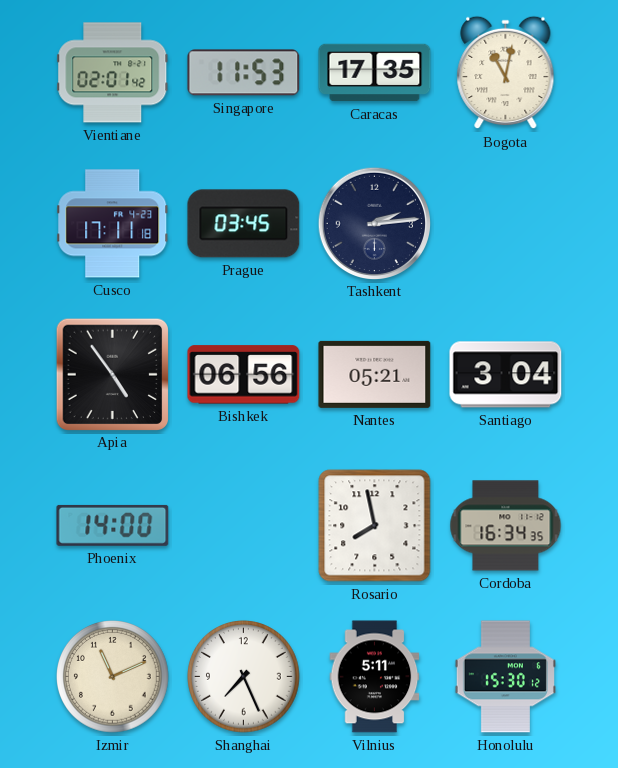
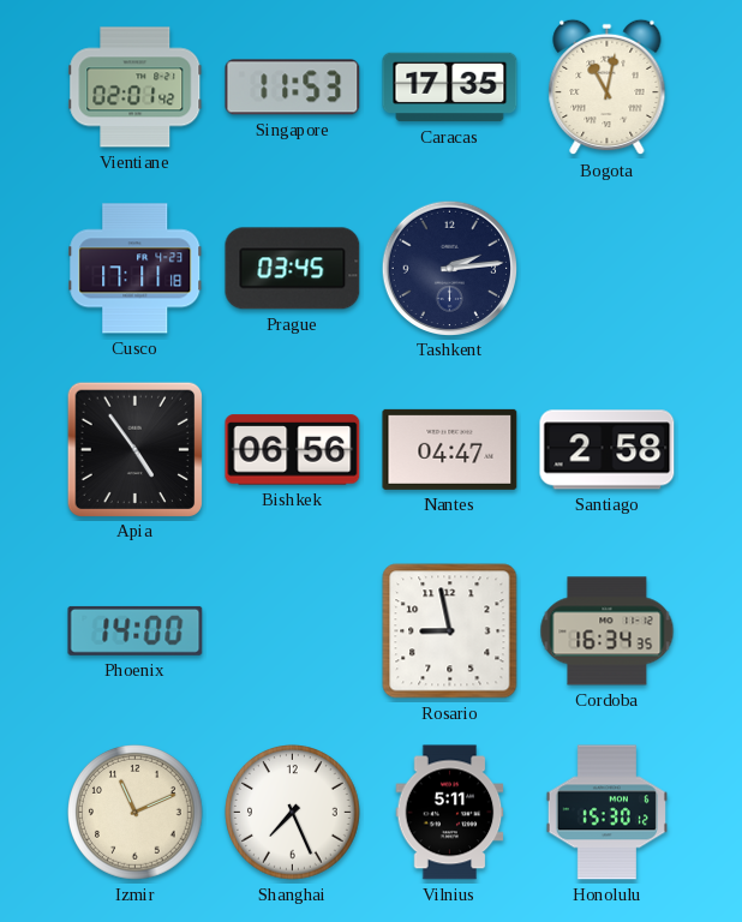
Nantes: 05:21 -> 04:47 (450, 449)
Santiago: 3:04 -> 2:58 (608, 450)
Rosario: 7:58 -> 8:58 (450, 631)
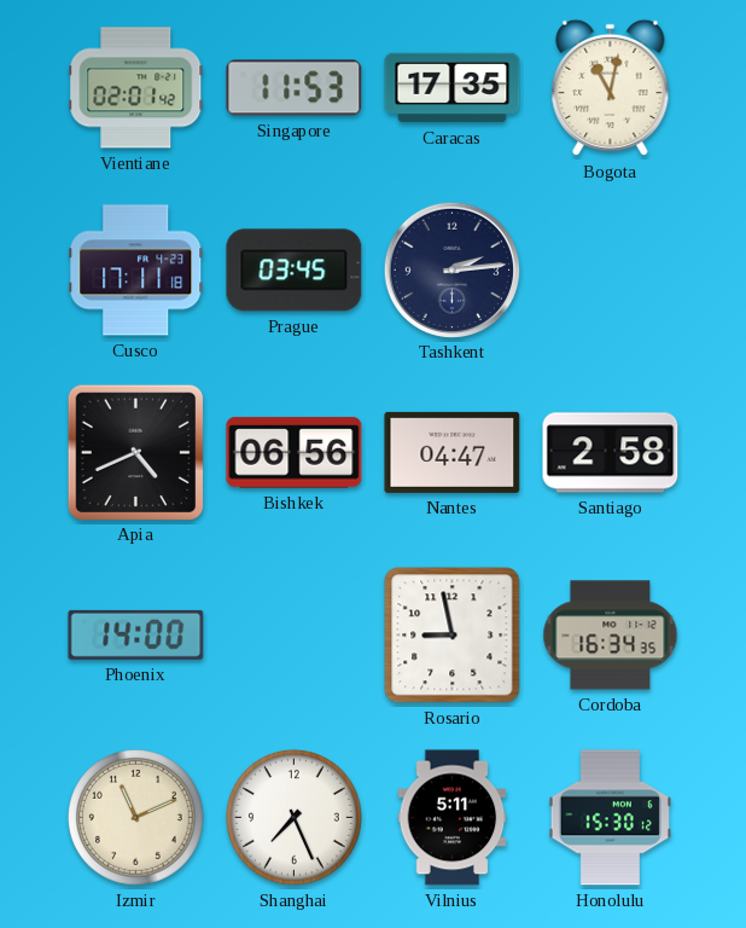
Apia: 4:54 -> 4:41 (135, 452)
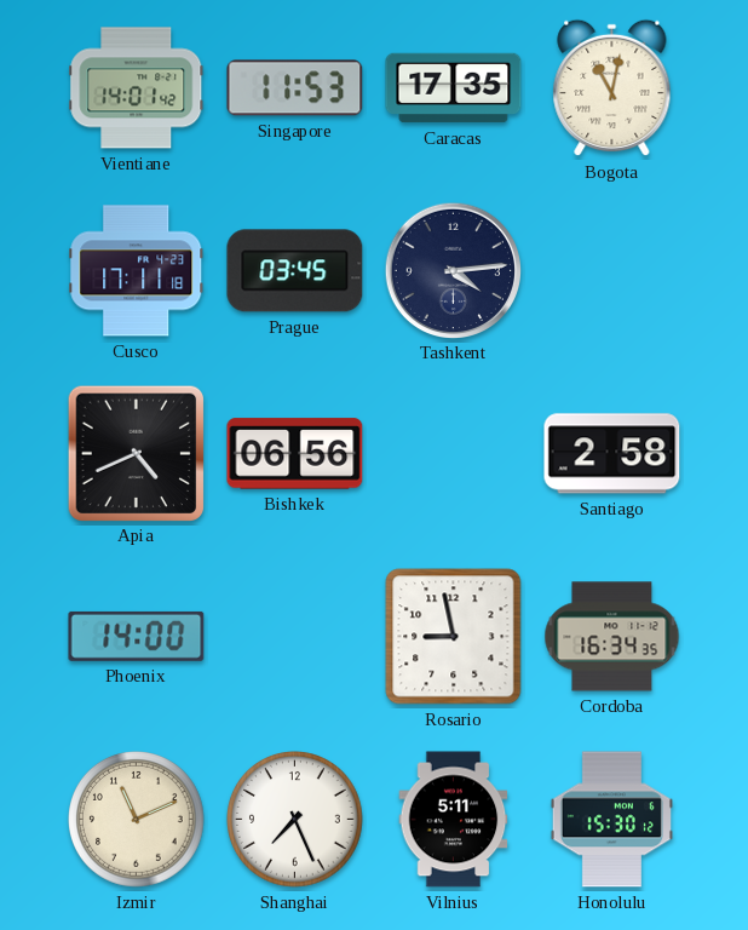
Vientiane: 02:01 -> 14:01 (137, 88)
Tashkent: 2:14 -> 4:14 (453, 270)
Nantes: 04:47 -> none (453, 452)
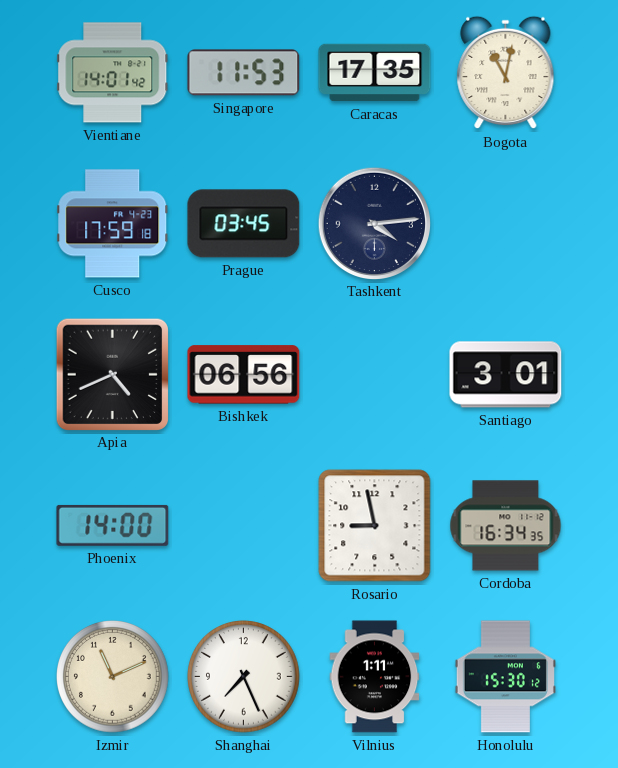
Cusco: 17:11 -> 17:59 (113, 224)
Santiago: 2:58 -> 3:01 (506, 375)
Vilnius: 5:11 -> 1:11 (375, 677)
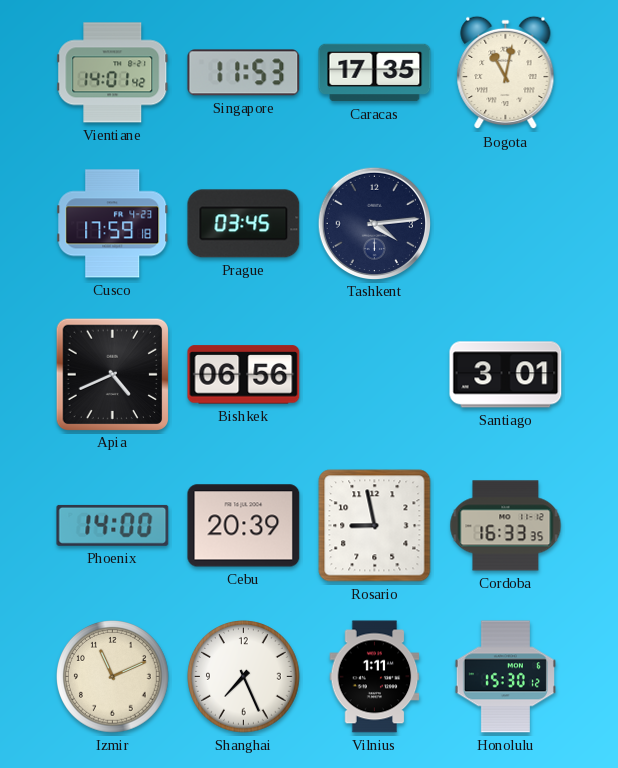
Cebu: none -> 20:39 (244, 526)
Cordoba: 16:34 -> 16:33 (506, 526)
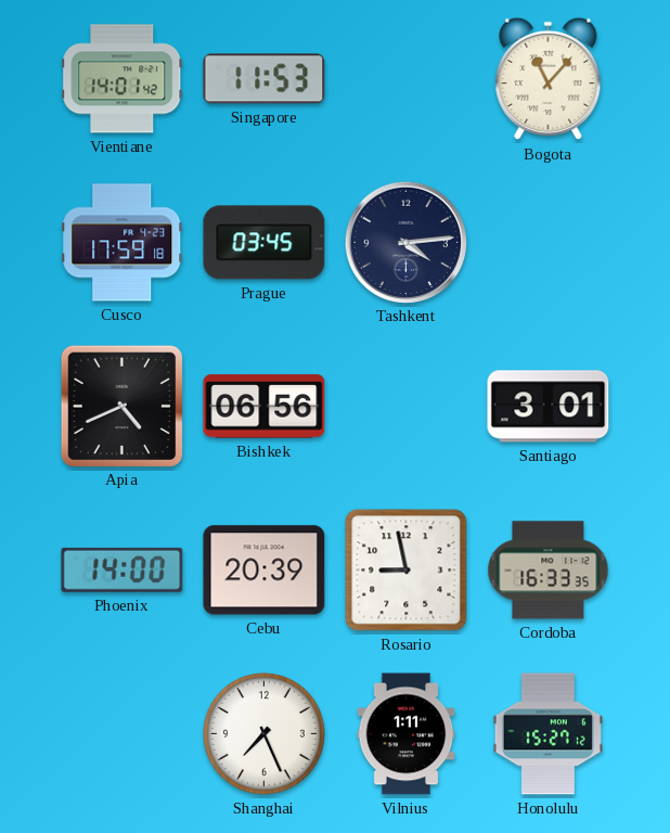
Caracas: 17:35 -> none (375, 73)
Bogota: 11:02 -> 11:07 (549, 79)
Izmir: 11:11 -> none (113, 677)
Honolulu: 15:30 -> 15:27 (547, 734)
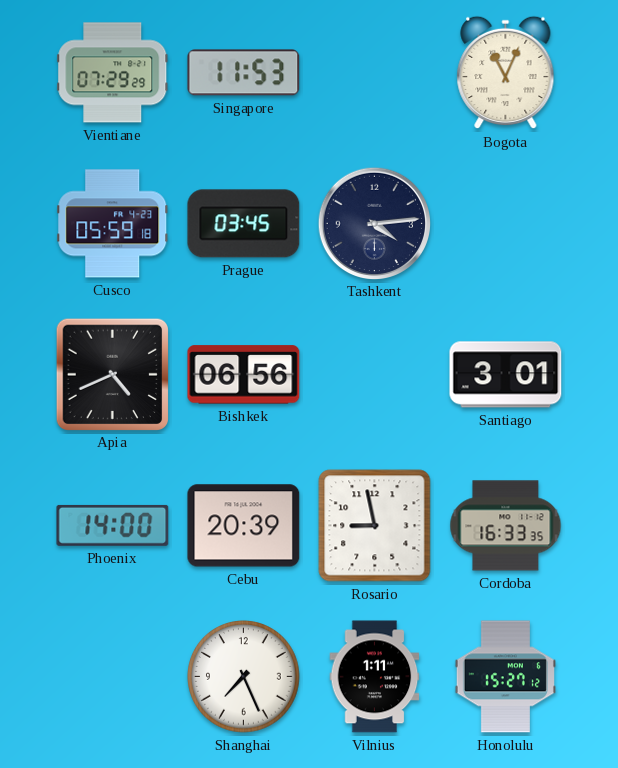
Vientiane: 14:01 -> 07:29 (113, 73)
Bogota: 11:07 -> 11:04 (506, 73)
Cusco: 17:59 -> 05:59 (113, 224)
